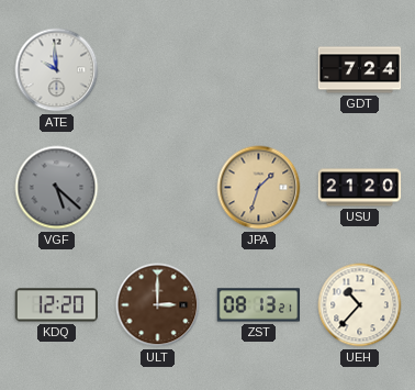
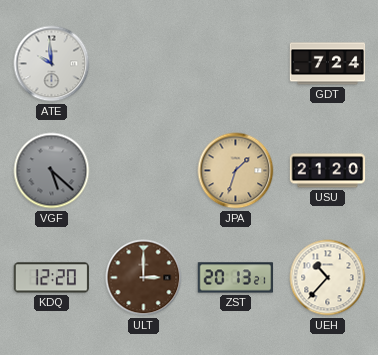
ZST: 08:13 -> 20:13 (236, 278)
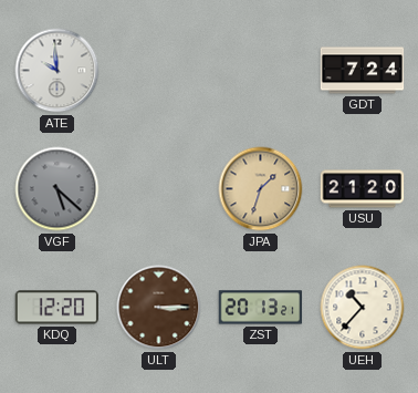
ULT: 3:00 -> 3:15 (159, 308)
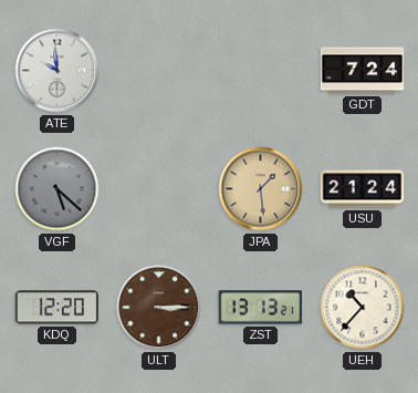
JPA: 1:33 -> 1:29 (261, 189)
USU: 21:20 -> 21:24 (363, 189)
ZST: 20:13 -> 13:13 (261, 308)
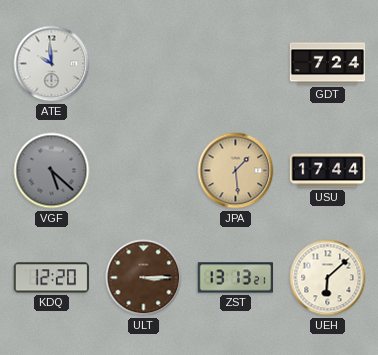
USU: 21:24 -> 17:44 (328, 171)
UEH: 10:37 -> 6:08 (328, 278)
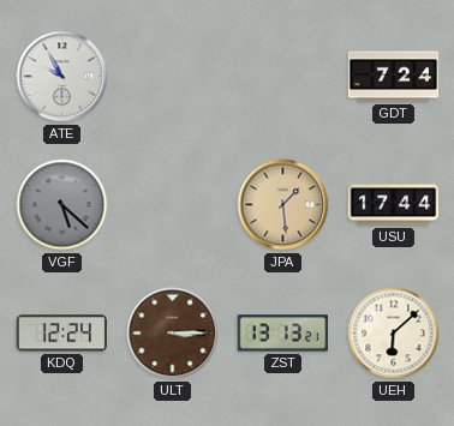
ATE: 9:59 -> 9:55 (62, 77)
KDQ: 12:20 -> 12:24 (61, 334)
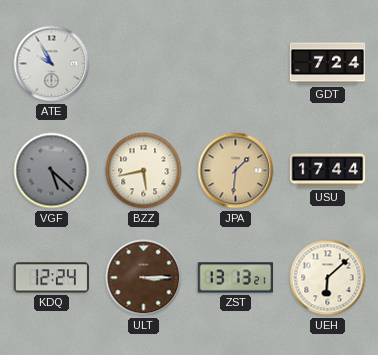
BZZ: none -> 5:43 (144, 171)
JPA: 1:29 -> 1:31 (236, 171)
